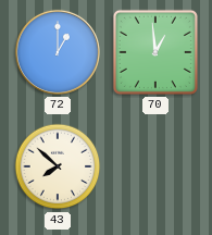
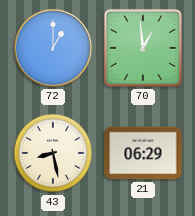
43: 7:52 -> 8:28 (53, 153)
21: none -> 06:29 (143, 153)
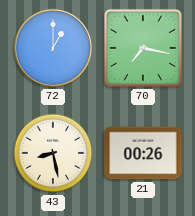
70: 12:59 -> 7:17 (143, 48)
21: 06:29 -> 00:26 (143, 153)
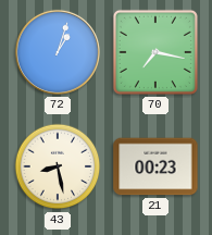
72: 1:00 -> 1:03 (58, 52)
21: 00:26 -> 00:23 (155, 166)
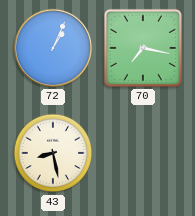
72: 1:03 -> 1:04 (53, 48)
21: 00:23 -> none (155, 166)
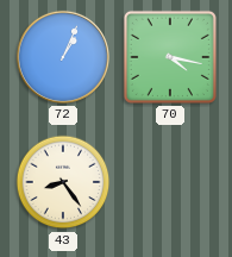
70: 7:17 -> 4:17 (170, 57)
43: 8:28 -> 8:24 (63, 182)
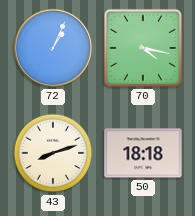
43: 8:24 -> 8:12 (53, 153)
50: none -> 18:18 (143, 153)
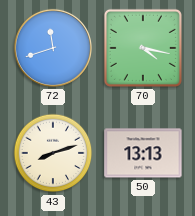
72: 1:04 -> 11:42 (53, 48)
50: 18:18 -> 13:13 (143, 153)
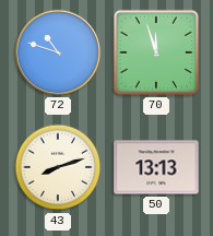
72: 11:42 -> 10:48 (58, 52)
70: 4:17 -> 11:57 (156, 52)
